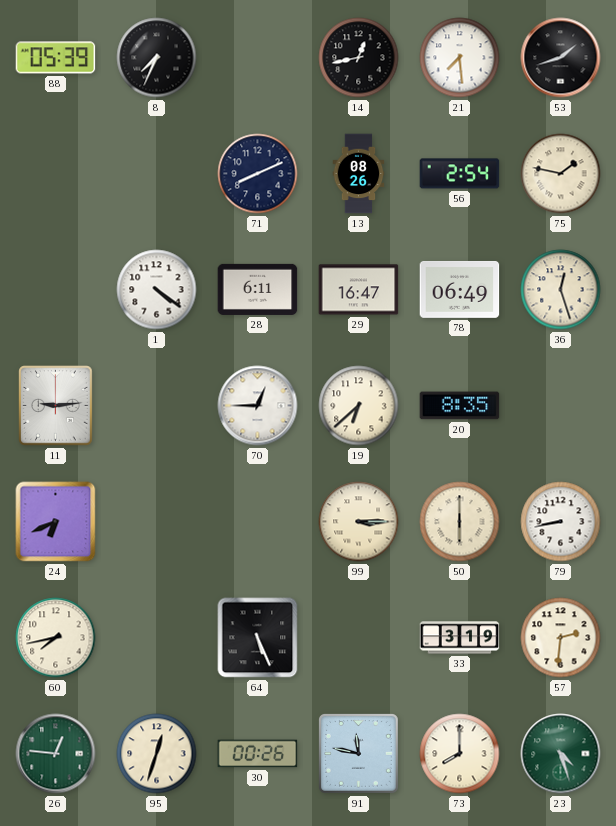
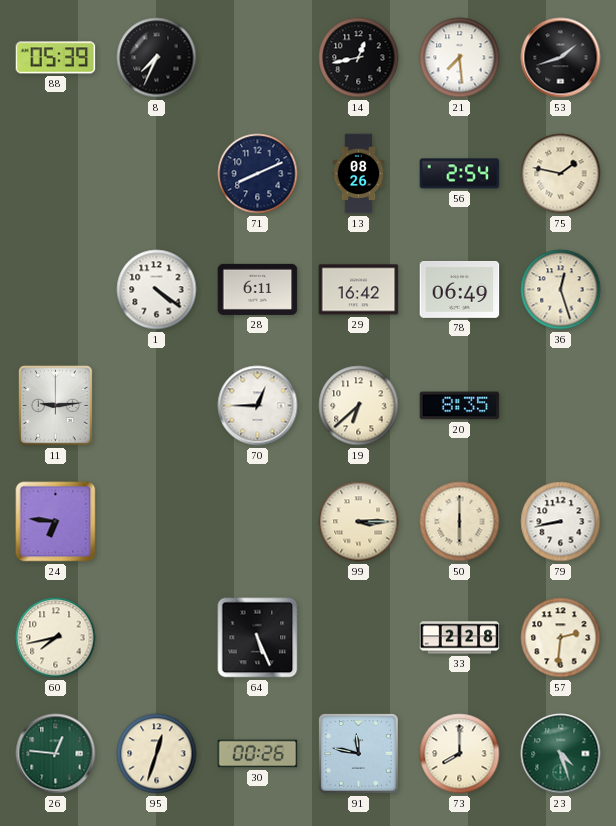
29: 16:47 -> 16:42 (359, 290)
24: 6:41 -> 6:46 (56, 522)
33: 3:19 -> 2:28 (460, 638)
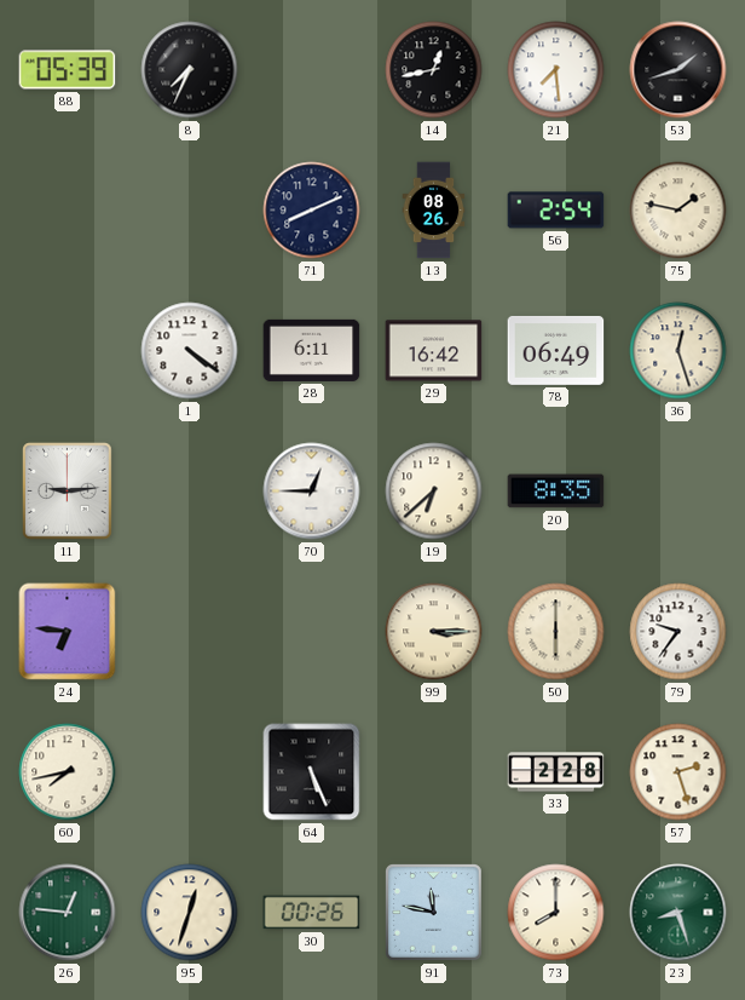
79: 8:43 -> 9:36 (678, 632)
57: 2:31 -> 2:27 (678, 772)
23: 4:27 -> 8:27 (678, 913)
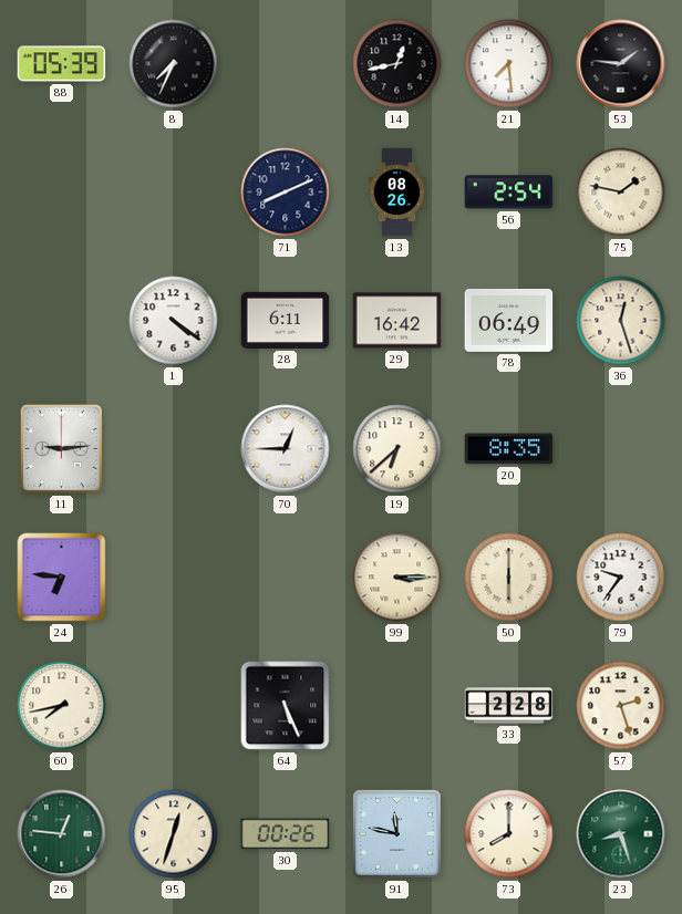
53: 1:42 -> 1:46 (621, 64)
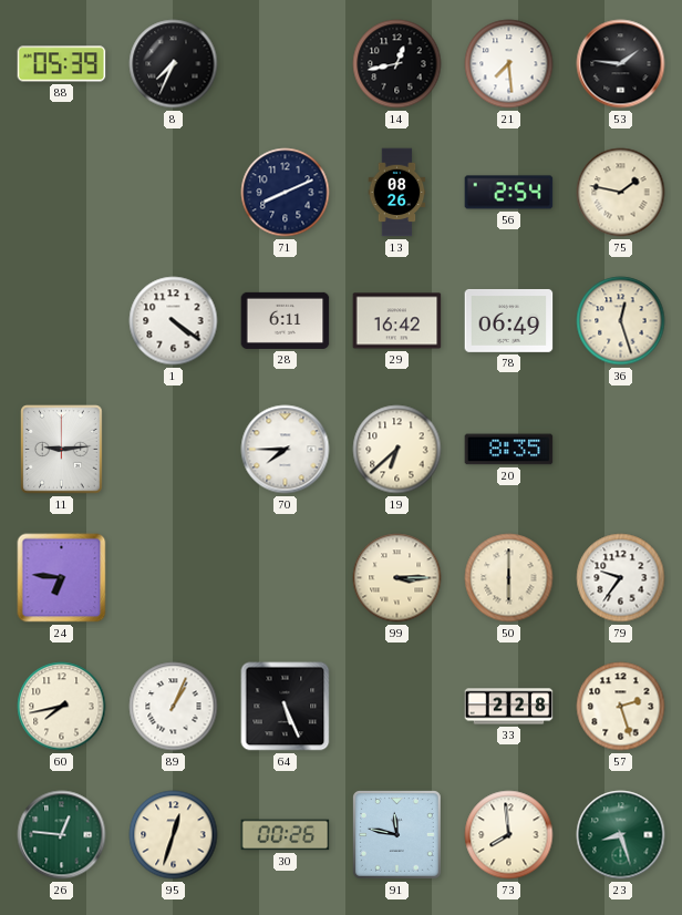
70: 12:45 -> 7:45 (286, 450)
89: none -> 1:04 (174, 707)
73: 8:00 -> 7:59 (509, 835)
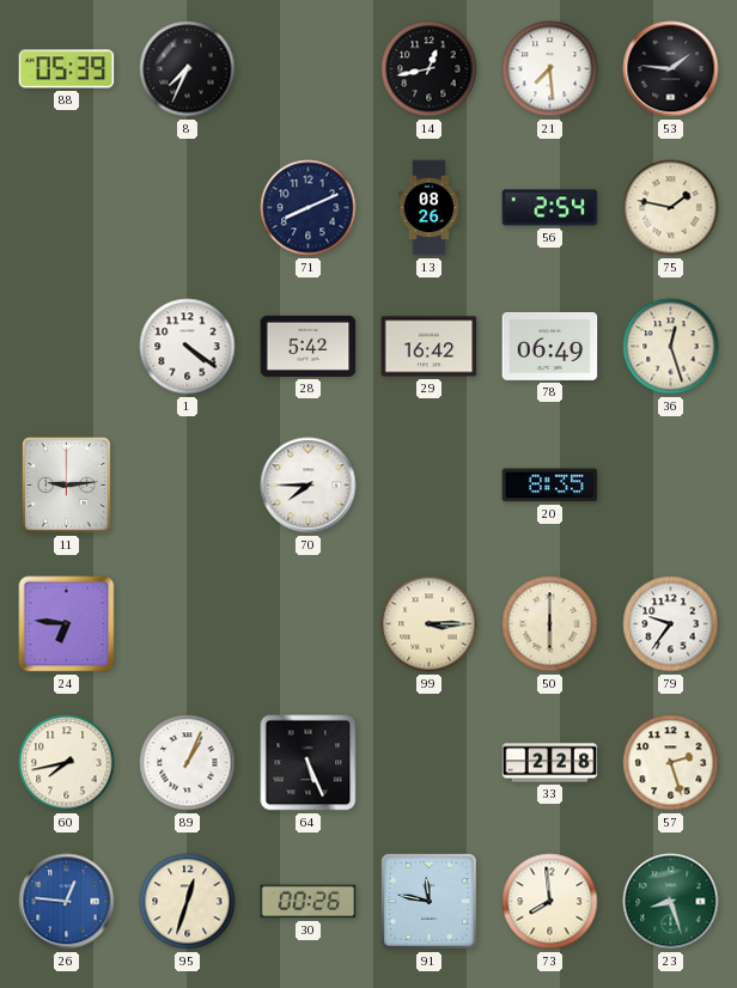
28: 6:11 -> 5:42 (309, 346)
19: 6:38 -> none (397, 450)
26 dial: green -> blue (67, 902)
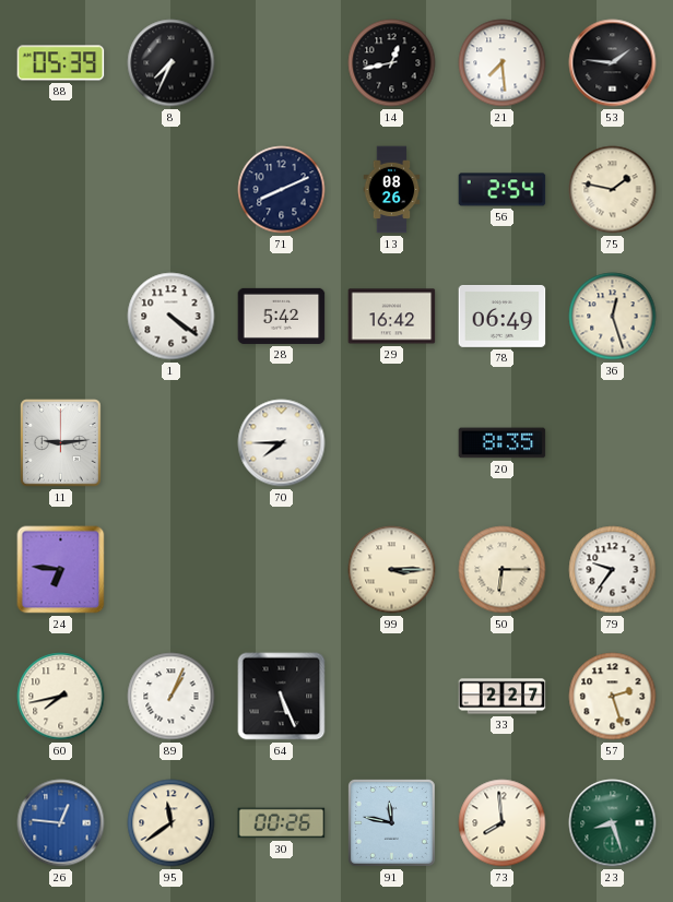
50: 6:00 -> 6:15 (503, 570)
33: 2:28 -> 2:27 (503, 697)
95: 12:33 -> 11:39 (172, 823)
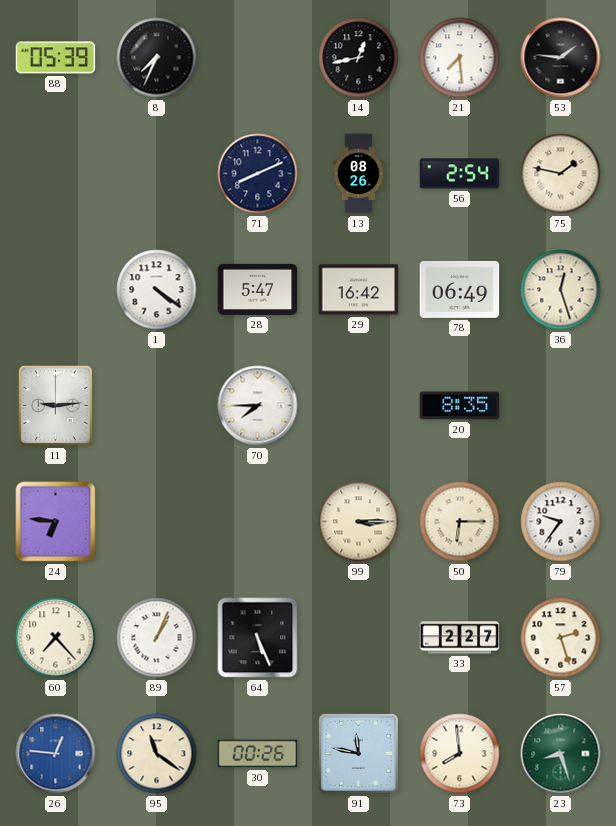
28: 5:42 -> 5:47 (258, 289)
60: 7:43 -> 7:23 (56, 638)
95: 11:39 -> 11:21 (157, 754)
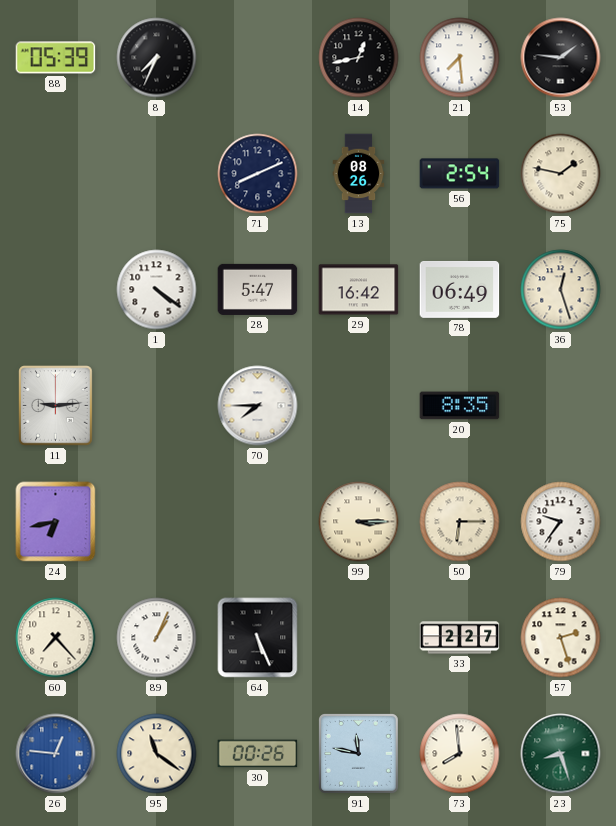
24: 6:46 -> 6:43 (56, 522)
